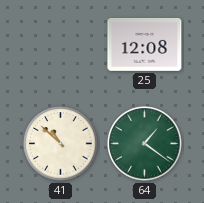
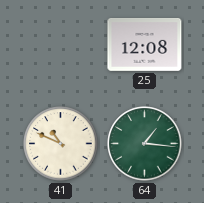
41: 10:52 -> 10:49 (61, 144)
64: 1:21 -> 1:16 (145, 144)
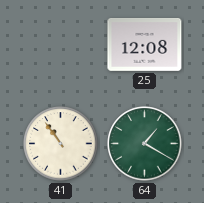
41: 10:49 -> 10:54 (61, 144)
64: 1:16 -> 1:20 (145, 144)
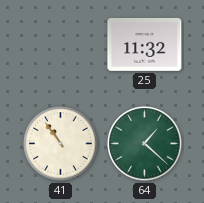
25: 12:08 -> 11:32 (145, 44)
64: 1:20 -> 1:22 (145, 144)
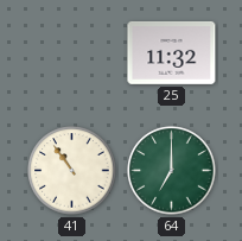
64: 1:22 -> 7:00 (172, 171)
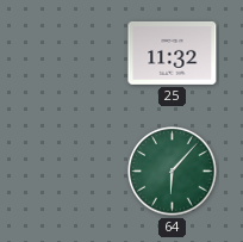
41: 10:54 -> none (72, 171)
64: 7:00 -> 6:07 (173, 172)
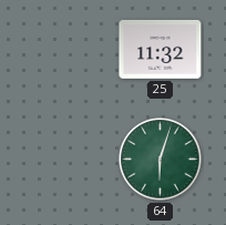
64: 6:07 -> 6:03 (161, 160)
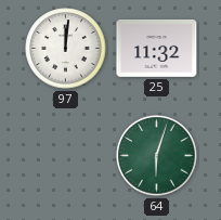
97: none -> 12:01 (66, 49)
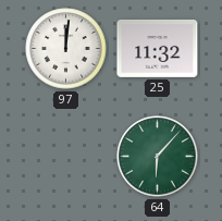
64: 6:03 -> 6:07 (158, 157)
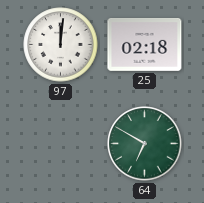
25: 11:32 -> 02:18 (145, 44)
64: 6:07 -> 6:50 (145, 144)
